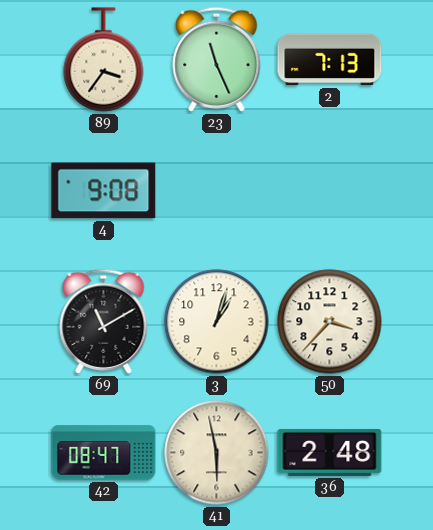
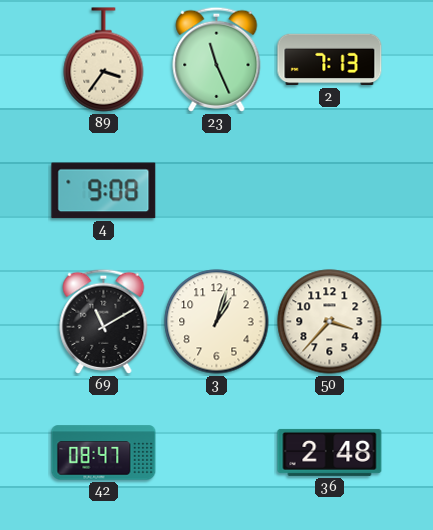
41: 5:58 -> none (217, 453)
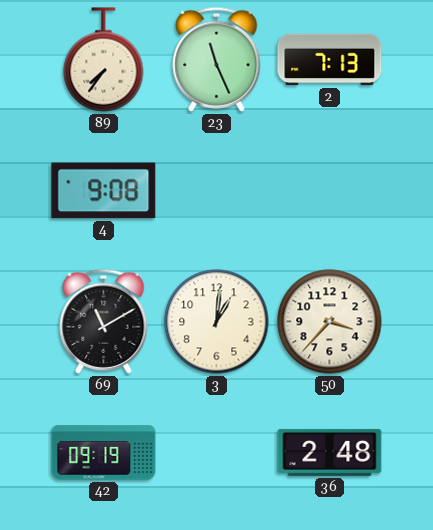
89: 3:36 -> 7:36 (104, 60)
3: 1:03 -> 1:01 (217, 322)
42: 08:47 -> 09:19 (104, 453)
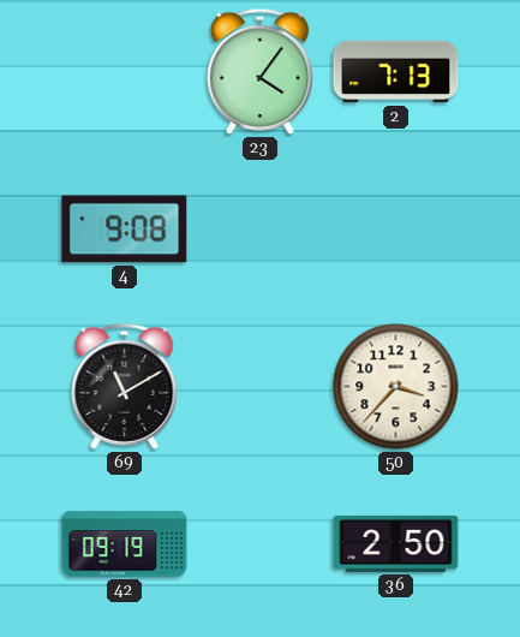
89: 7:36 -> none (104, 60)
23: 11:26 -> 4:06 (261, 71)
3: 1:01 -> none (217, 322)
36: 2:48 -> 2:50 (396, 543)
